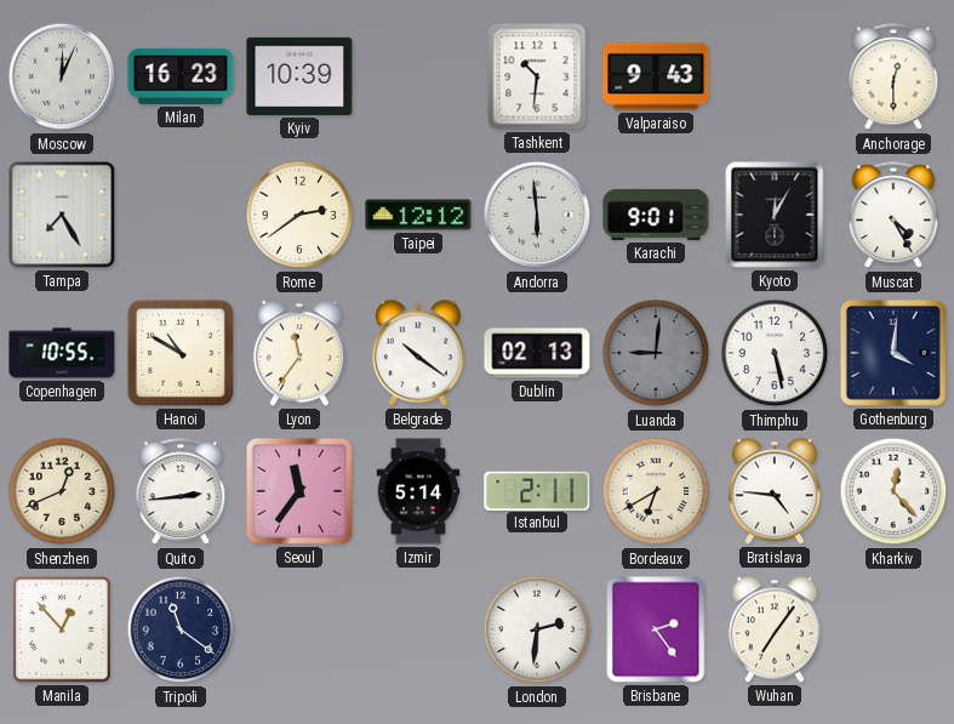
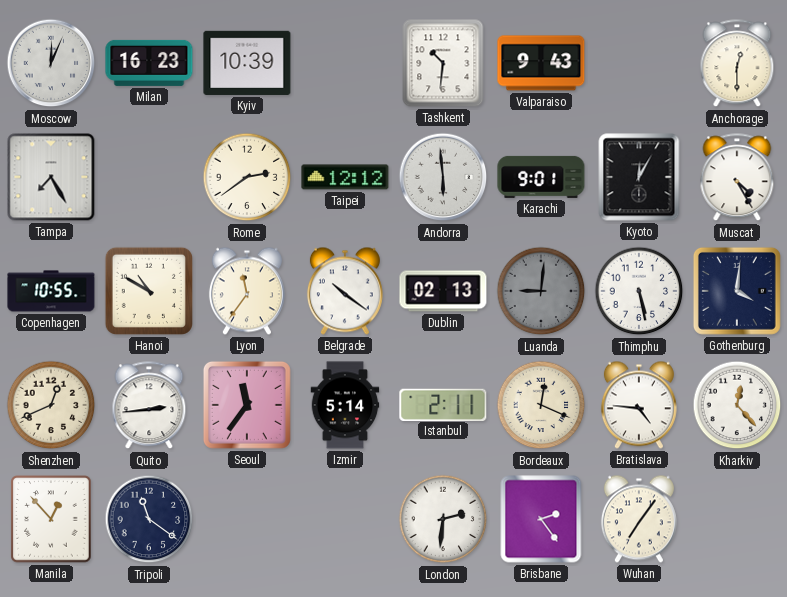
Bordeaux: 6:40 -> 12:19 (541, 405)
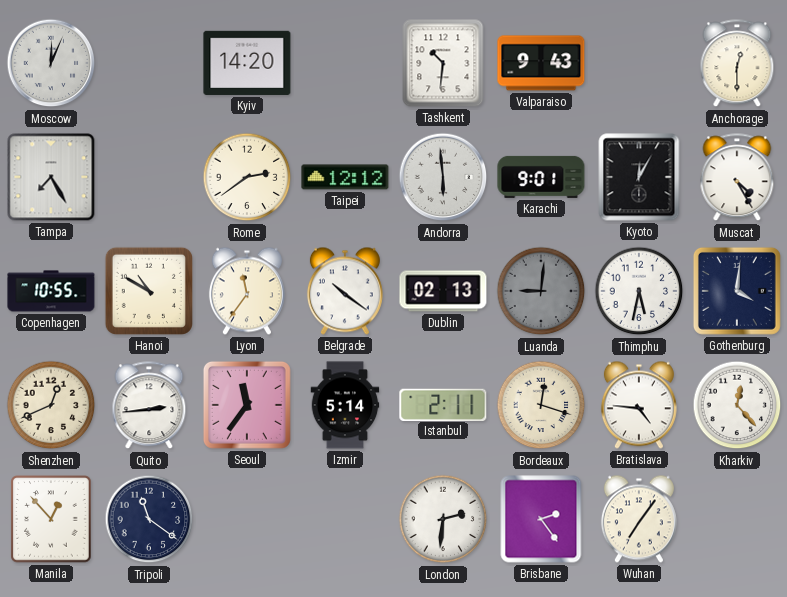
Milan: 16:23 -> none (149, 63)
Kyiv: 10:39 -> 14:20 (247, 63)
Thimphu: 5:28 -> 5:32 (639, 291)
Bordeaux: 12:19 -> 12:18 (541, 405)
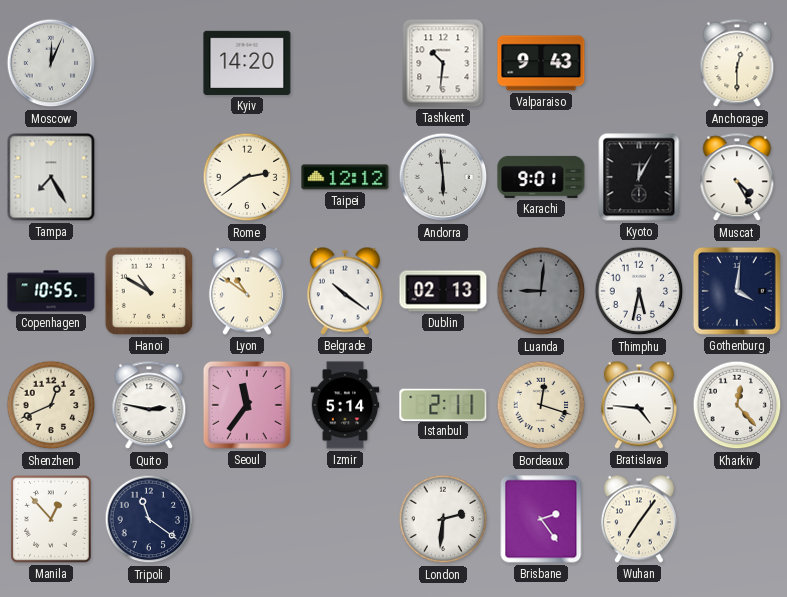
Lyon: 11:36 -> 10:51 (247, 291)
Quito: 2:44 -> 2:47 (149, 406)
